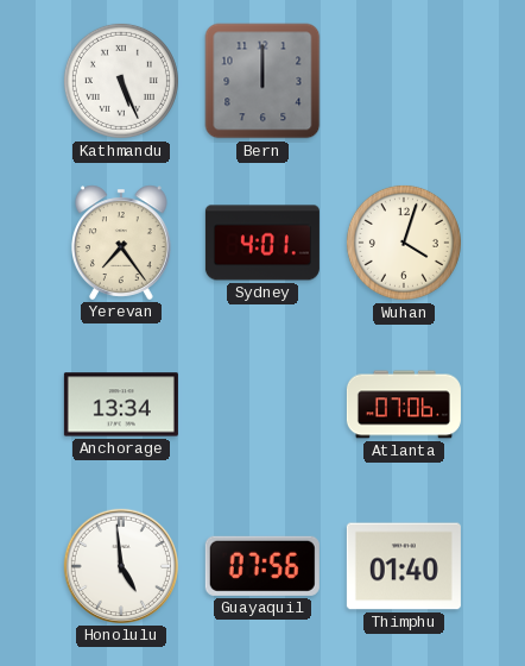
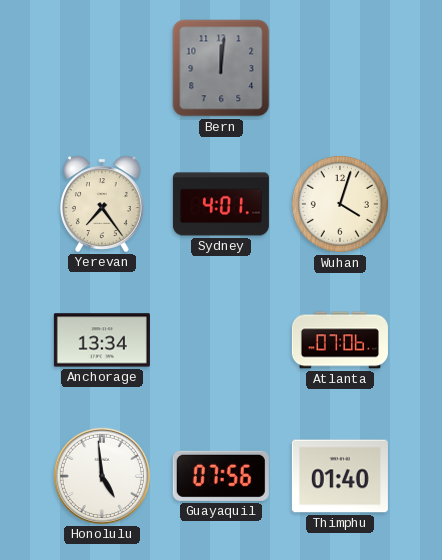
Kathmandu: 5:26 -> none (121, 81)
Bern: 12:00 -> 12:01 (221, 68)
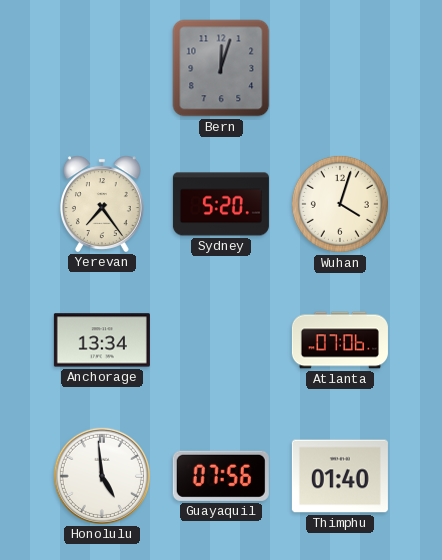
Bern: 12:01 -> 12:03 (221, 68)
Sydney: 4:01 -> 5:20 (221, 204)
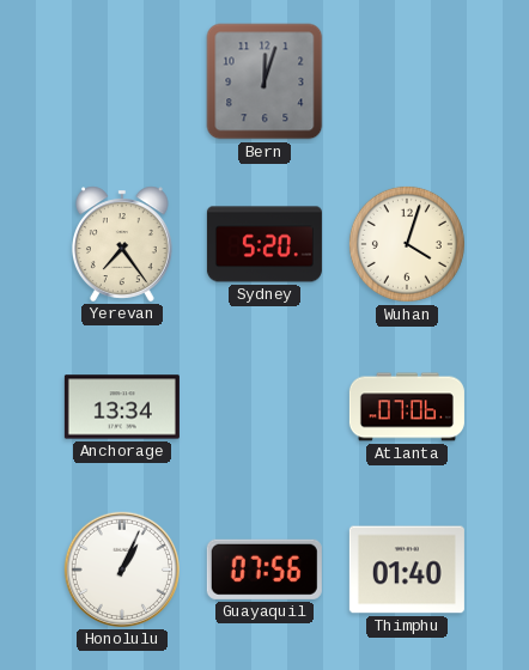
Honolulu: 4:59 -> 1:04 (122, 569)
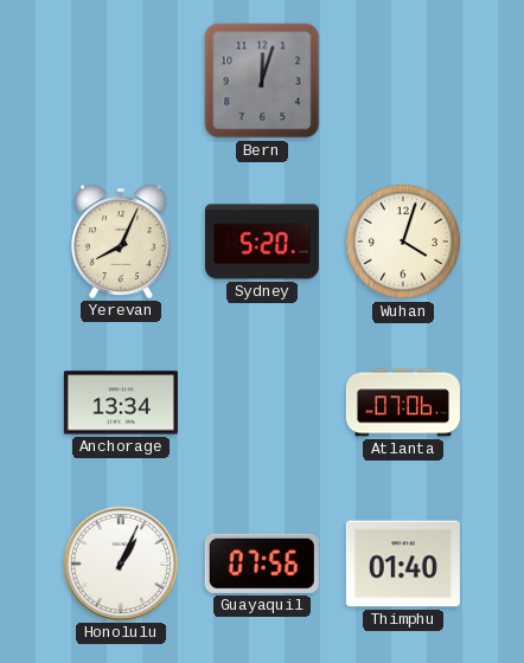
Yerevan: 7:24 -> 8:04 (121, 242)
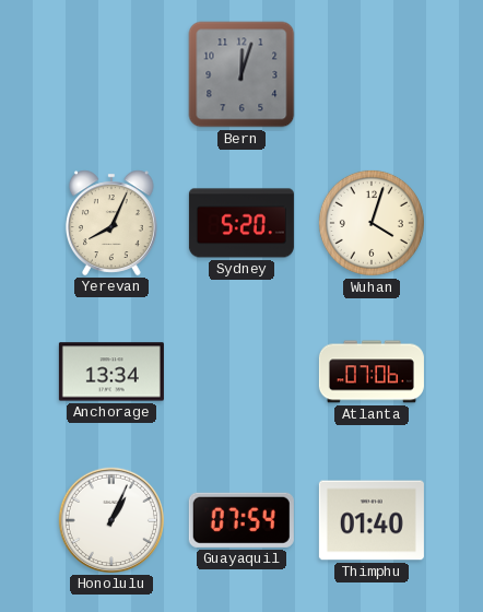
Guayaquil: 07:56 -> 07:54 (241, 520)
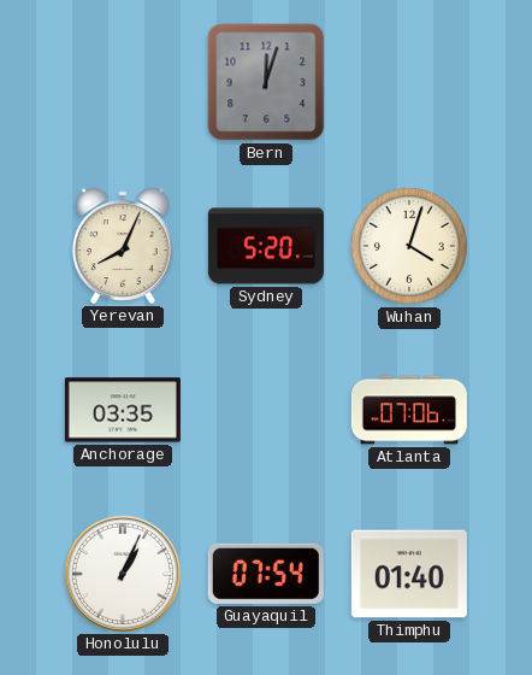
Anchorage: 13:34 -> 03:35 (123, 410)
